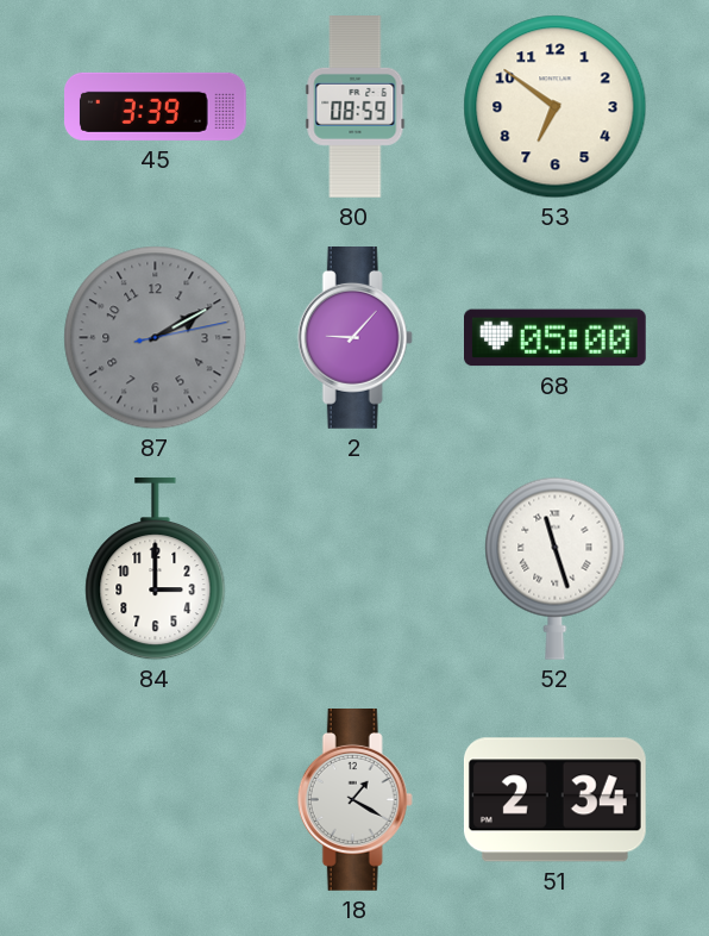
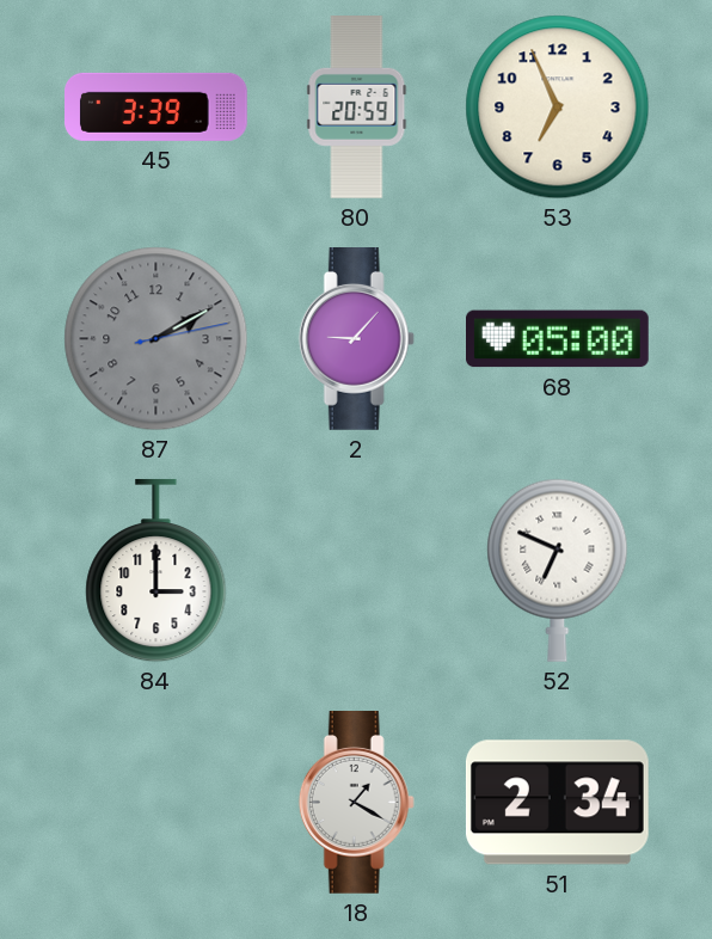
80: 08:59 -> 20:59 (357, 108)
53: 6:51 -> 6:56 (558, 108)
52: 11:27 -> 6:49 (558, 570)
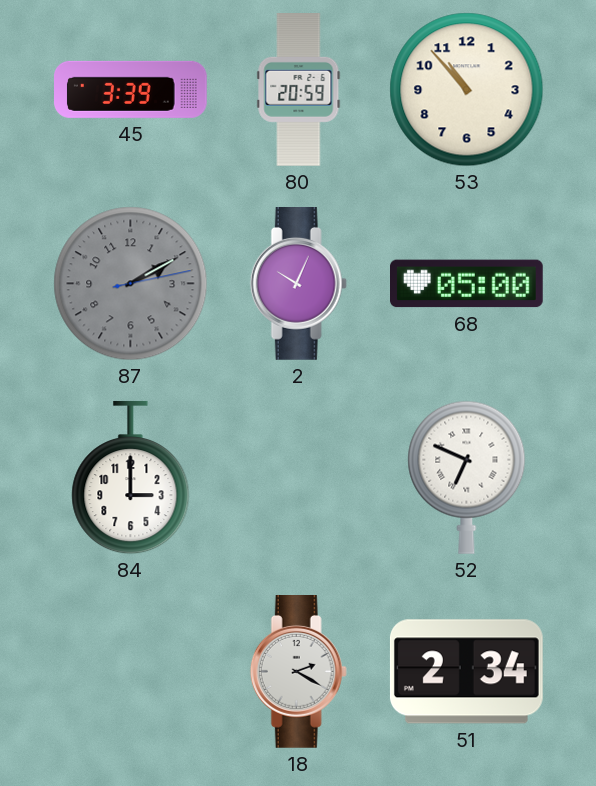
53: 6:56 -> 10:53 (467, 90)
2: 9:07 -> 10:04 (298, 284)
18: 1:20 -> 2:20 (298, 672)
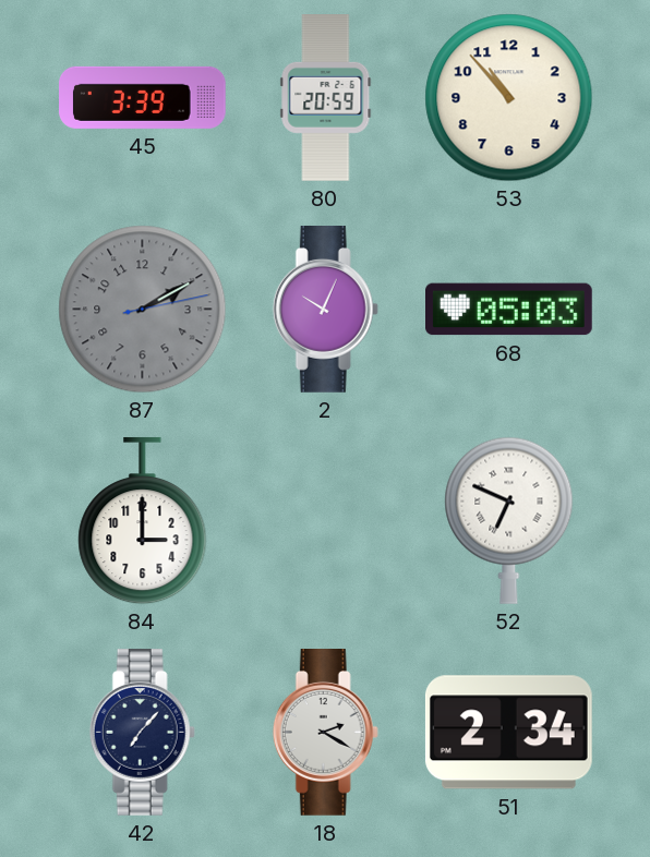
68: 05:00 -> 05:03 (509, 310)
42: none -> 7:07 (142, 733)
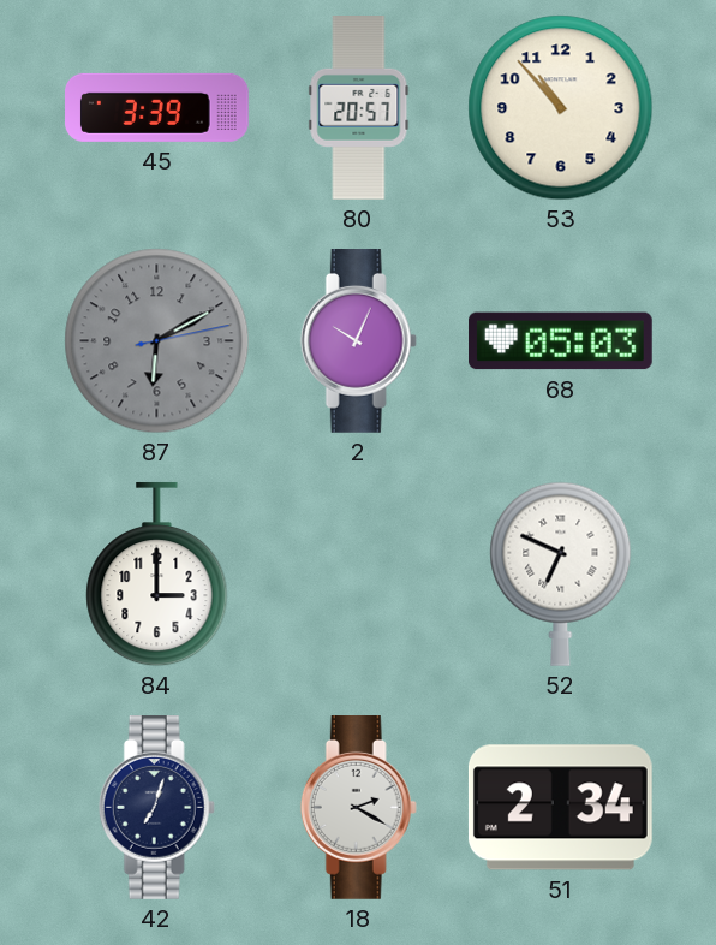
80: 20:59 -> 20:57 (359, 108)
87: 2:10 -> 6:10 (157, 341)
42: 7:07 -> 7:03 (156, 808)
